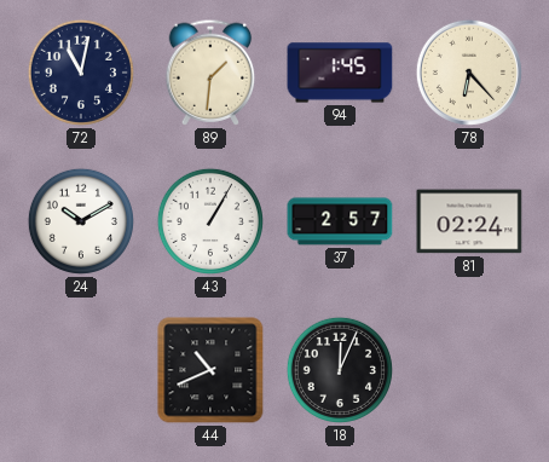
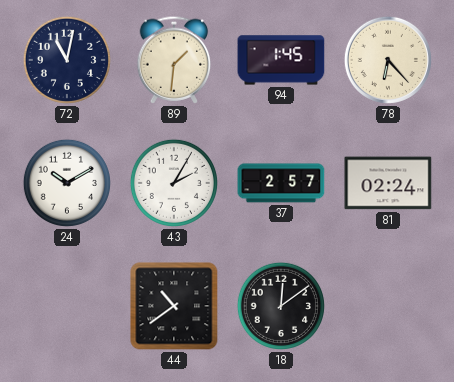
43: 1:05 -> 2:05 (174, 183)
44: 10:41 -> 10:39 (174, 306)
18: 12:04 -> 12:09 (281, 306)
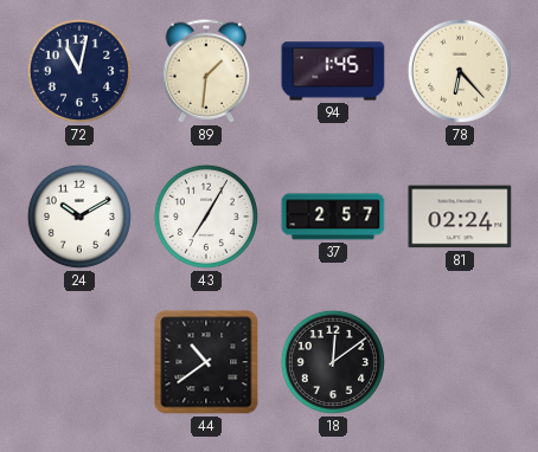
43: 2:05 -> 7:05 (206, 217)
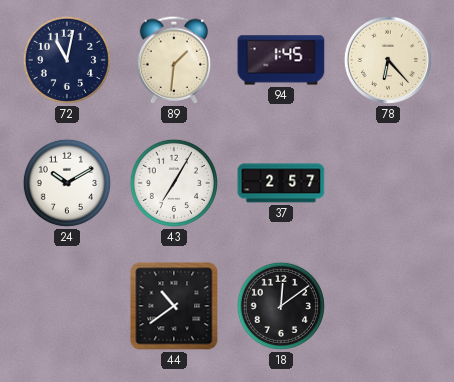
81: 02:24 -> none (460, 217)
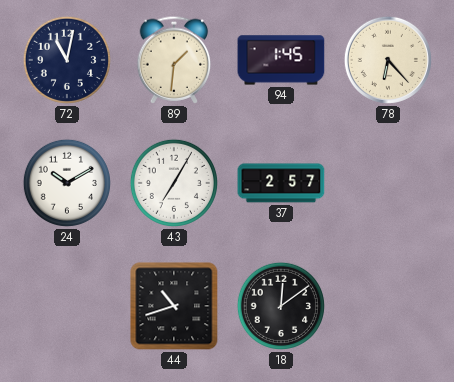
44: 10:39 -> 10:42 (174, 306)
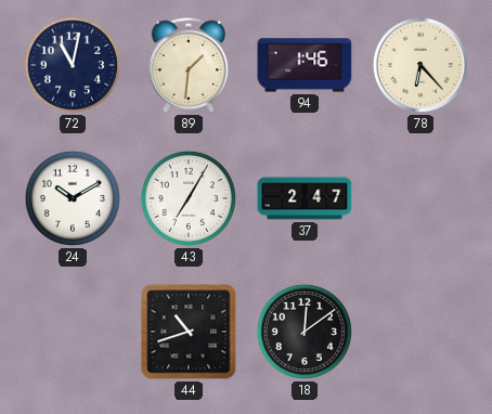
94: 1:45 -> 1:46 (305, 65)
37: 2:57 -> 2:47 (305, 198)
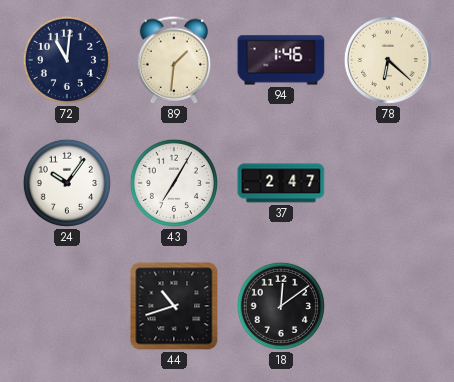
72: 11:02 -> 11:01 (67, 60)
78: 6:23 -> 6:22 (388, 60)
24: 10:10 -> 10:06 (67, 183)
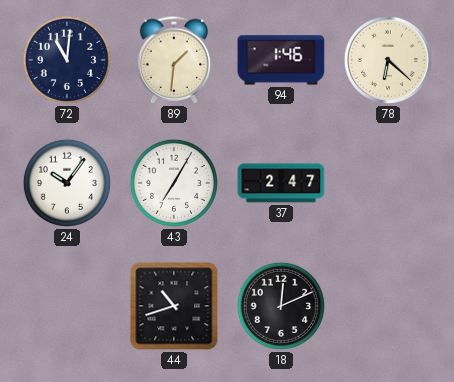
18: 12:09 -> 12:11 (281, 306)
